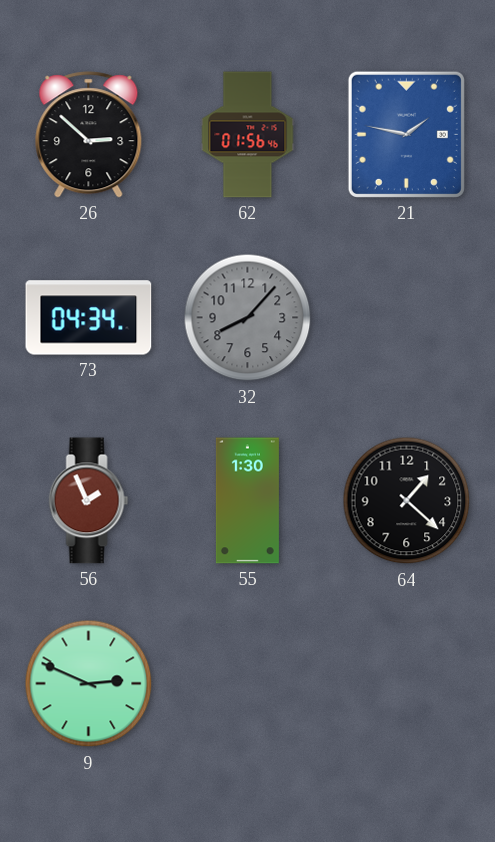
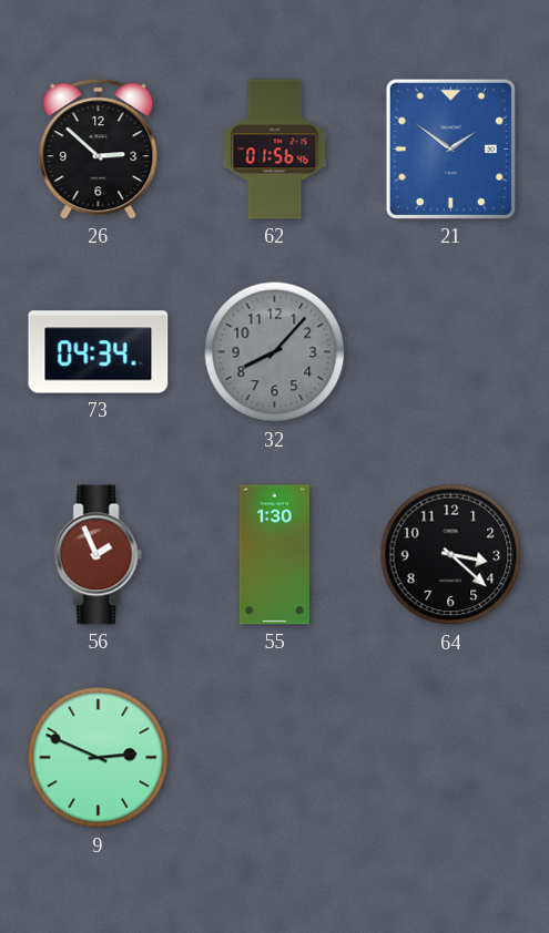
21: 1:47 -> 1:51 (450, 148)
64: 1:22 -> 3:22 (451, 555)
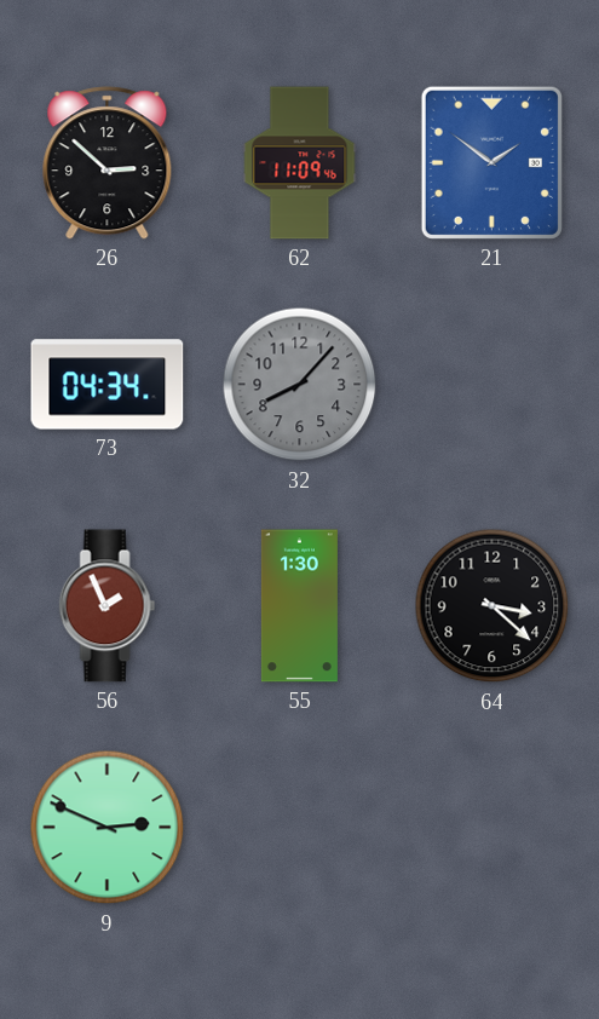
62: 01:56 -> 11:09 (300, 163)
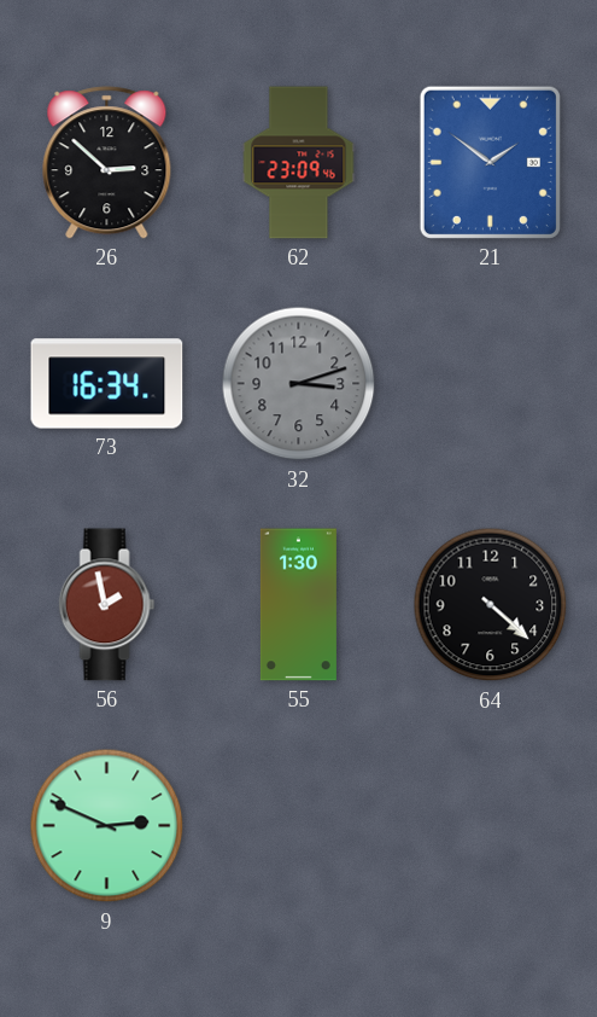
62: 11:09 -> 23:09 (299, 163)
73: 04:34 -> 16:34 (107, 384)
32: 8:07 -> 3:12 (299, 384)
56: 1:56 -> 1:58 (107, 605)
64: 3:22 -> 4:22 (491, 605)
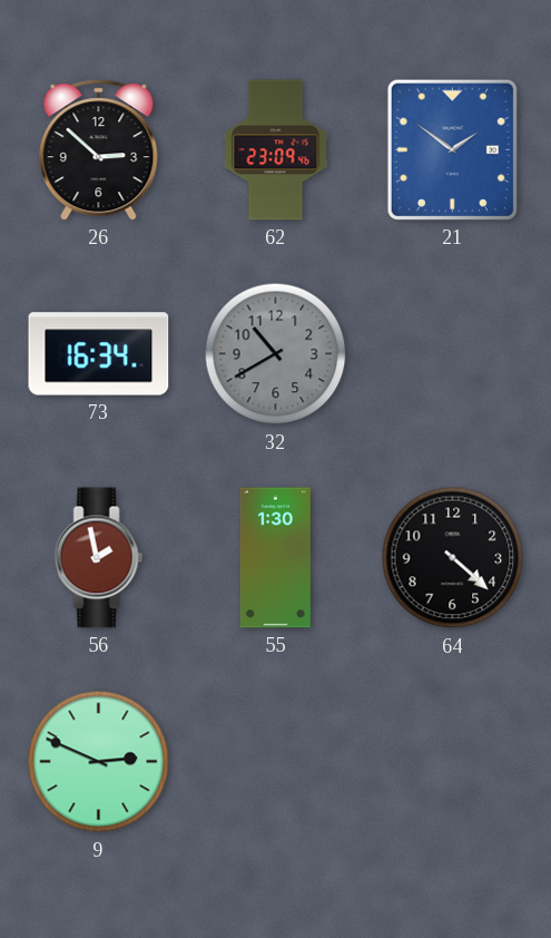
32: 3:12 -> 10:40 (276, 354)
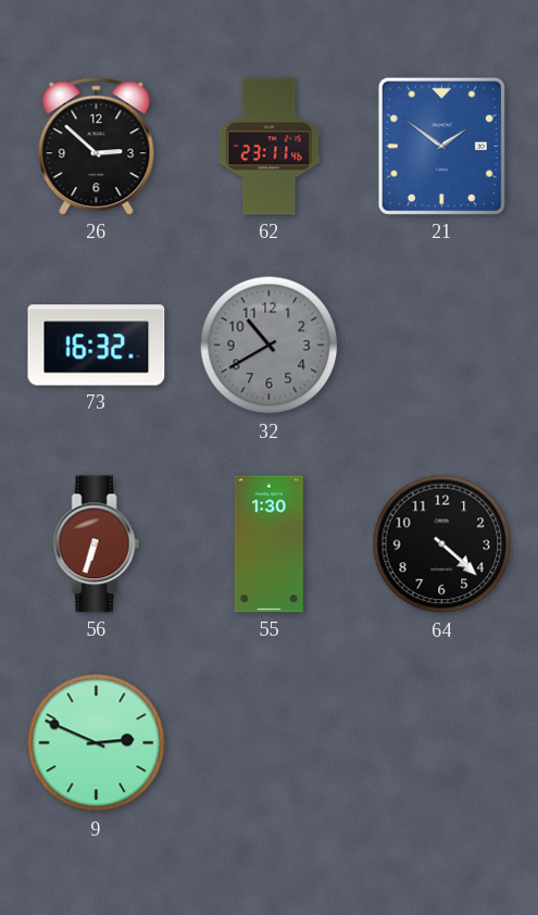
62: 23:09 -> 23:11 (270, 147)
73: 16:34 -> 16:32 (97, 346)
56: 1:58 -> 6:33 (97, 544)
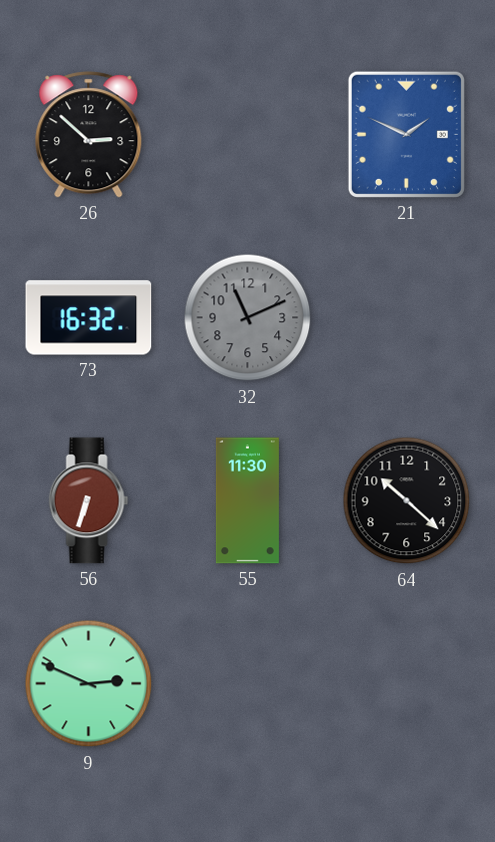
62: 23:11 -> none (270, 147)
21: 1:51 -> 1:49 (406, 134)
32: 10:40 -> 11:11 (248, 318)
55: 1:30 -> 11:30 (247, 501)
64: 4:22 -> 10:22 (407, 501)
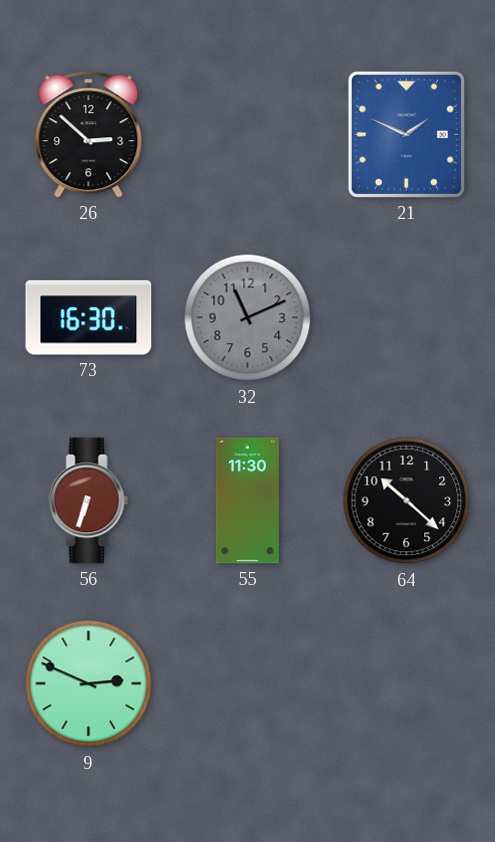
73: 16:32 -> 16:30 (89, 318)
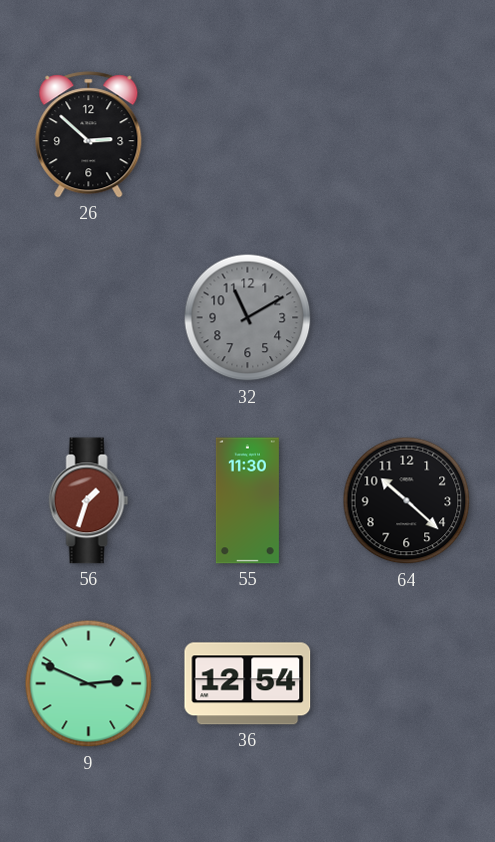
21: 1:49 -> none (406, 134)
73: 16:30 -> none (89, 318)
32: 11:11 -> 11:10 (248, 318)
56: 6:33 -> 1:33 (89, 501)
36: none -> 12:54 (248, 684)
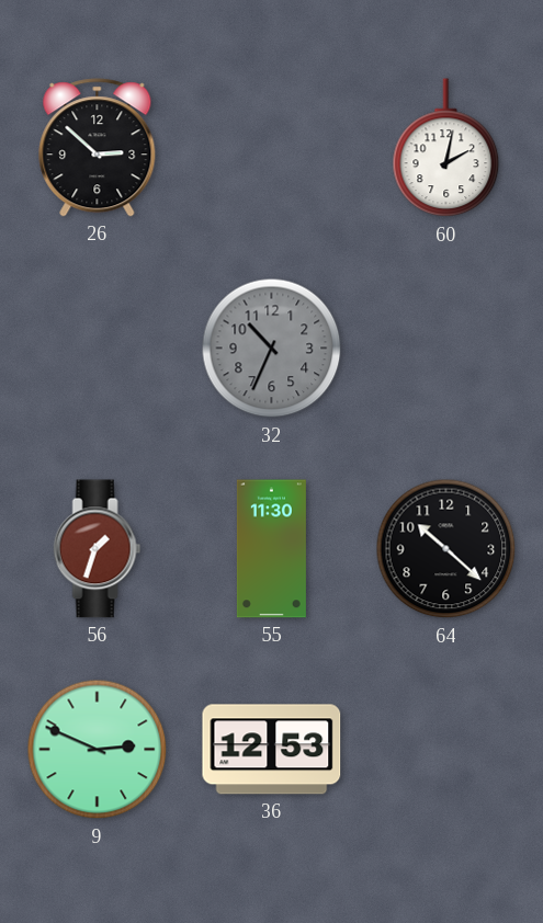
60: none -> 2:02 (446, 148)
32: 11:10 -> 10:34 (272, 349)
36: 12:54 -> 12:53 (272, 750)
